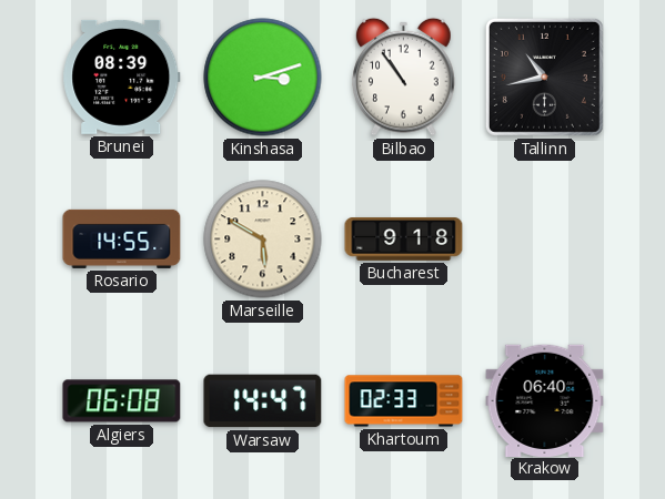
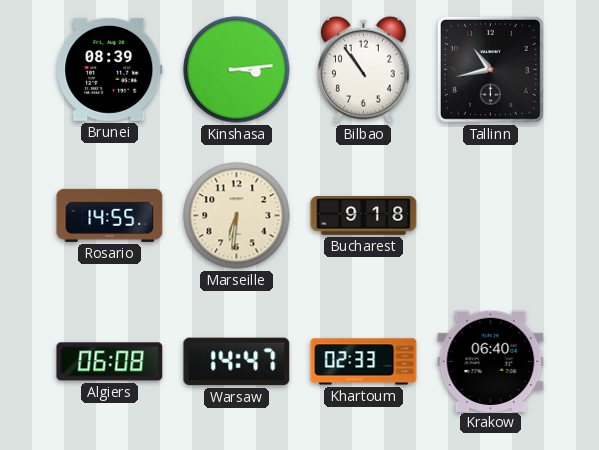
Kinshasa: 3:12 -> 3:14 (237, 70)
Marseille: 5:50 -> 6:31 (237, 216)
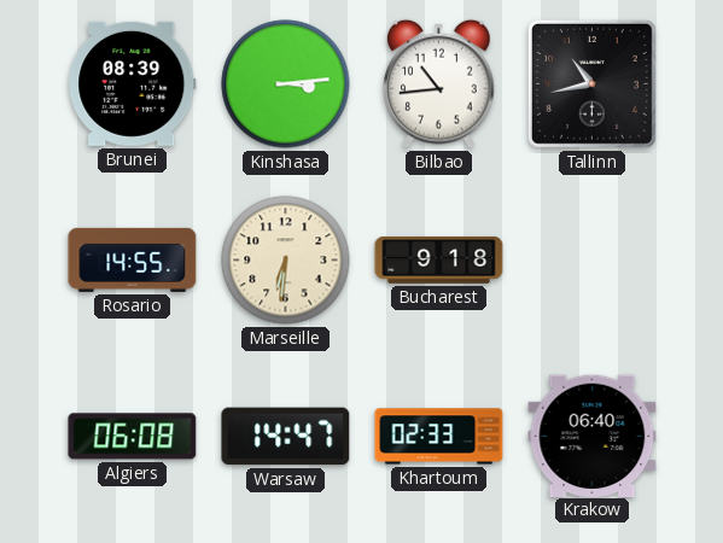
Bilbao: 10:54 -> 10:44 (439, 83)
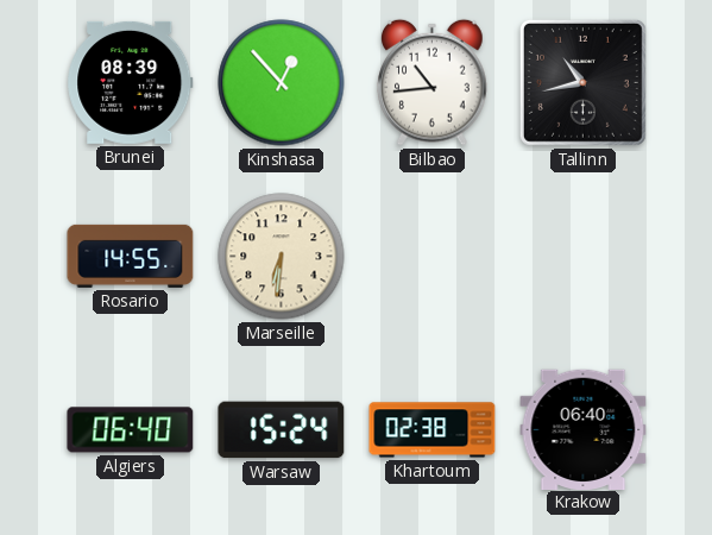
Kinshasa: 3:14 -> 12:53 (282, 83)
Bucharest: 9:18 -> none (439, 261)
Algiers: 06:08 -> 06:40 (131, 430)
Warsaw: 14:47 -> 15:24 (282, 430)
Khartoum: 02:33 -> 02:38 (433, 430)
